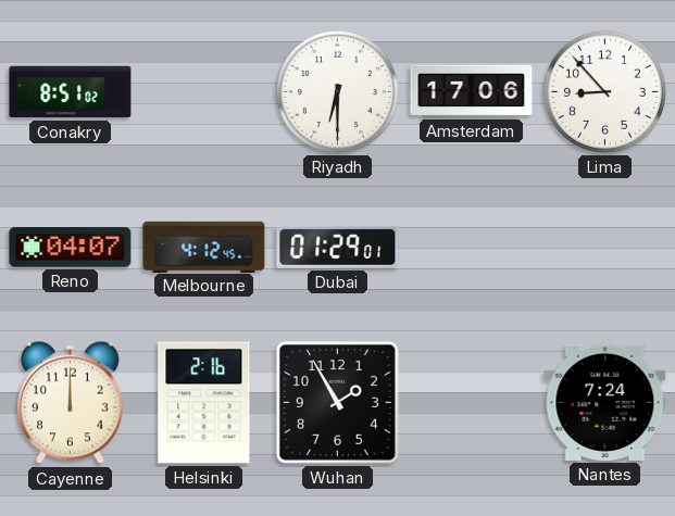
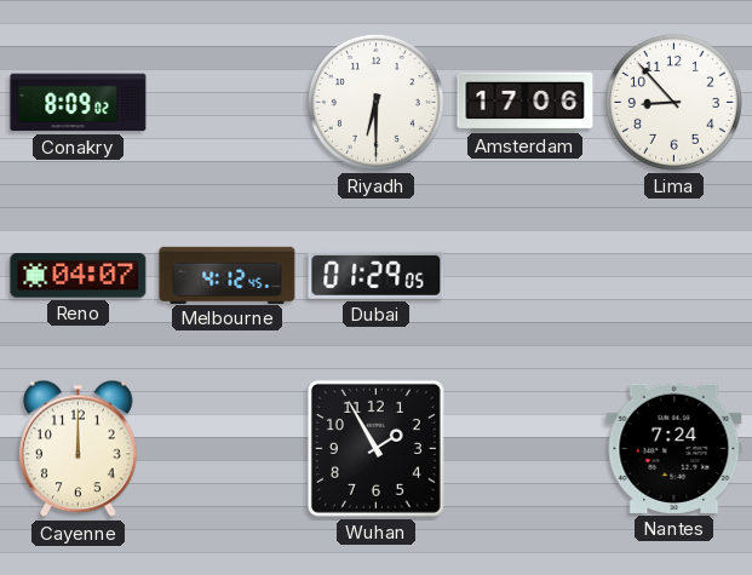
Conakry: 8:51 -> 8:09 (79, 103)
Dubai: 01:29:01 -> 01:29:05 (377, 275)
Helsinki: 2:16 -> none (204, 403)
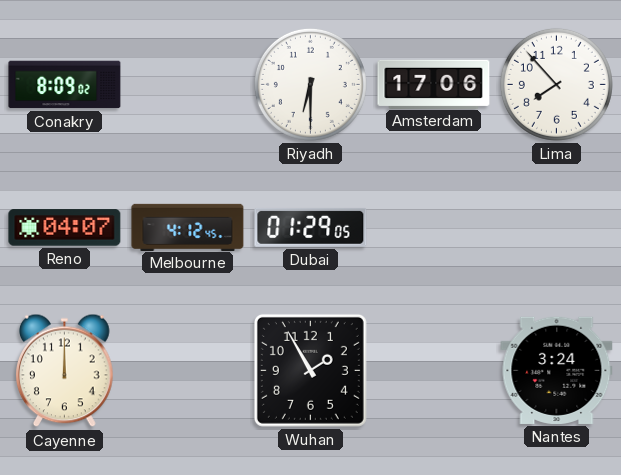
Lima: 8:53 -> 7:53 (556, 84)
Nantes: 7:24 -> 3:24 (557, 370)
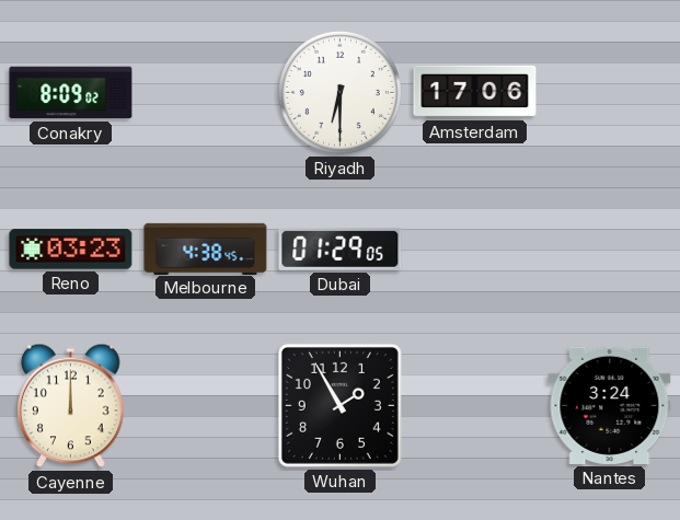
Lima: 7:53 -> none (556, 84)
Reno: 04:07 -> 03:23 (71, 250)
Melbourne: 4:12 -> 4:38 (206, 249)
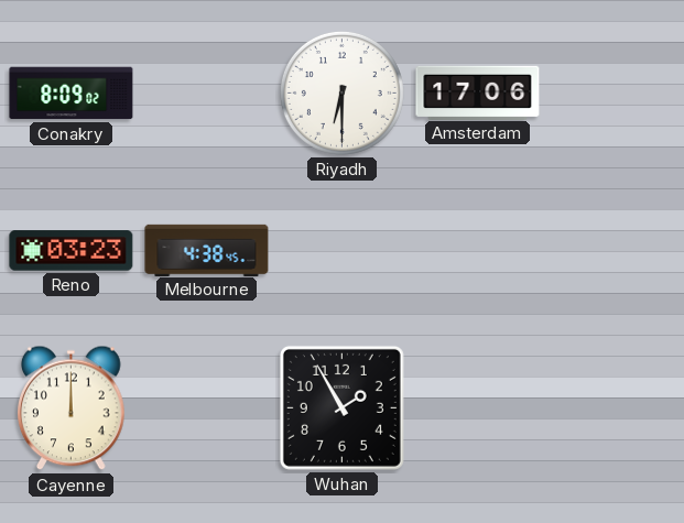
Dubai: 01:29 -> none (341, 249)
Nantes: 3:24 -> none (610, 405)
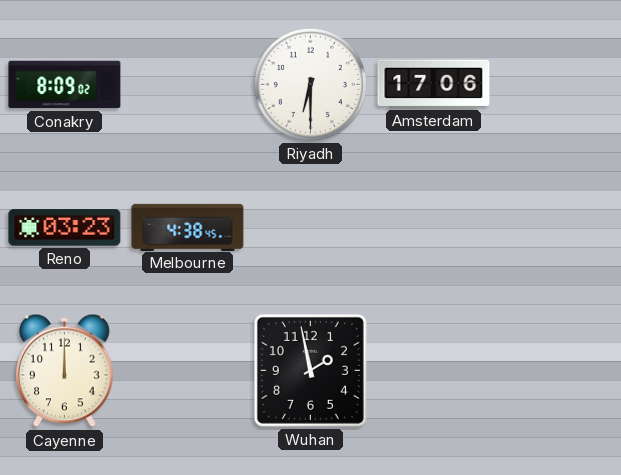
Wuhan: 1:55 -> 1:58 (310, 370)
